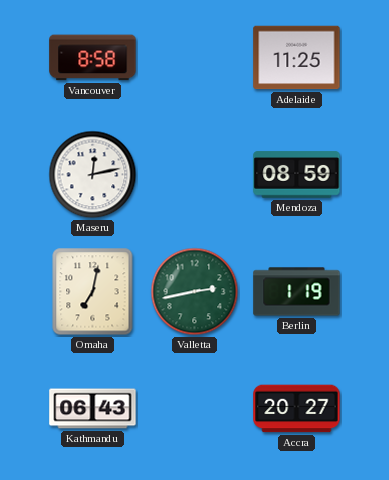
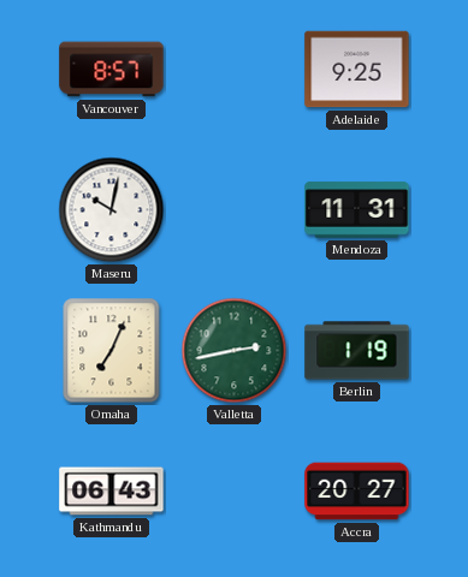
Vancouver: 8:58 -> 8:57 (112, 70)
Adelaide: 11:25 -> 9:25 (357, 70)
Maseru: 12:13 -> 10:02 (112, 210)
Mendoza: 08:59 -> 11:31 (357, 210)
Omaha: 7:02 -> 7:04 (112, 351)
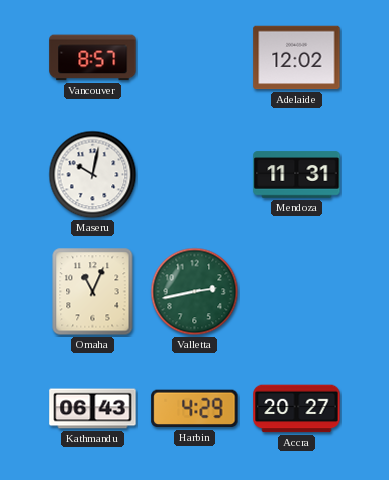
Adelaide: 9:25 -> 12:02 (297, 58)
Omaha: 7:04 -> 11:04 (93, 292)
Berlin: 1:19 -> none (357, 351)
Harbin: none -> 4:29 (195, 409)
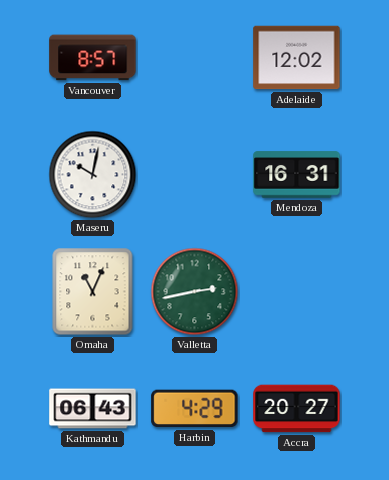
Mendoza: 11:31 -> 16:31 (297, 175)
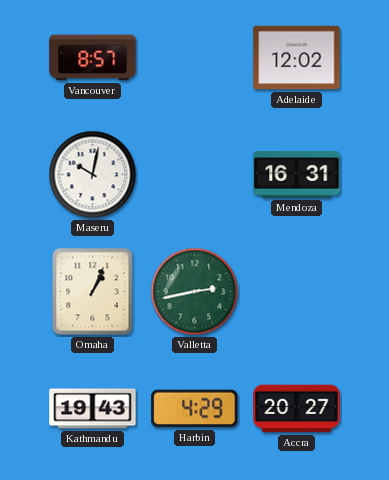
Omaha: 11:04 -> 1:04 (93, 292)
Kathmandu: 06:43 -> 19:43 (93, 409)
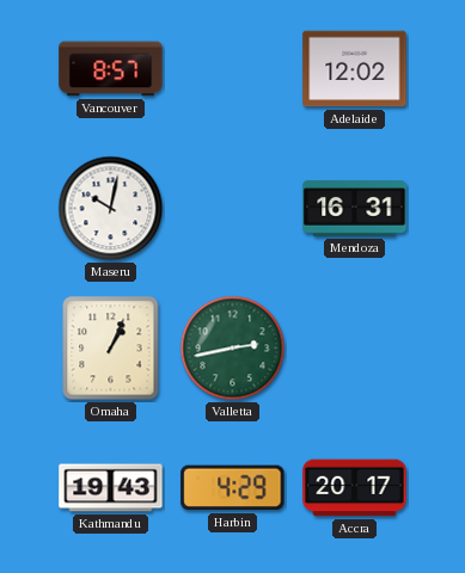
Accra: 20:27 -> 20:17 (355, 488)
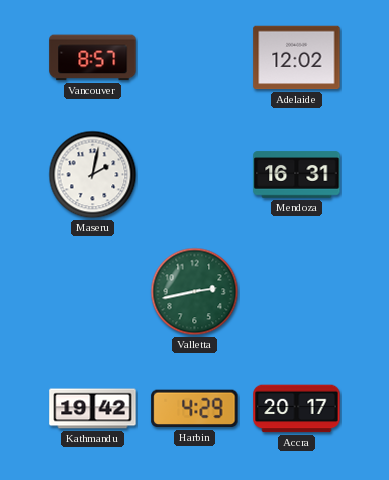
Maseru: 10:02 -> 2:02 (93, 175)
Omaha: 1:04 -> none (111, 349)
Kathmandu: 19:43 -> 19:42 (93, 409)
